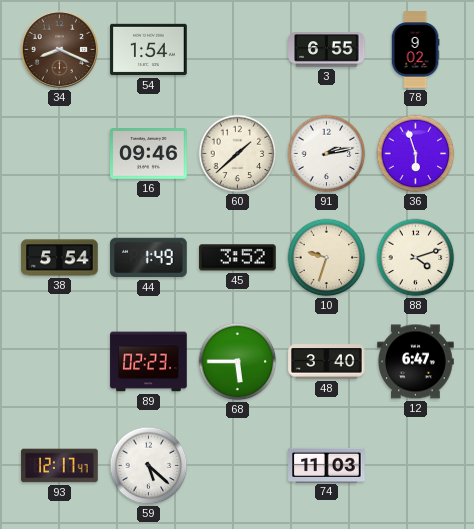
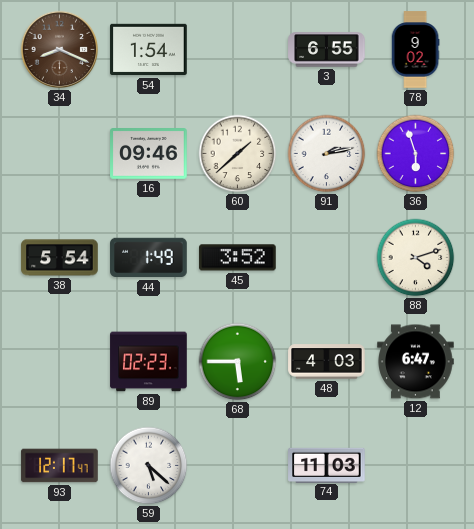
10: 9:33 -> none (327, 258)
48: 3:40 -> 4:03 (327, 362)
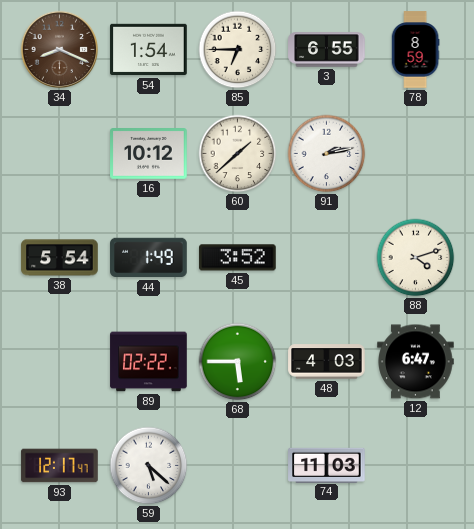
85: none -> 6:45 (238, 50)
78: 9:02 -> 8:59 (415, 50)
16: 09:46 -> 10:12 (149, 154)
36: 5:57 -> none (416, 154)
89: 02:23 -> 02:22 (149, 362)
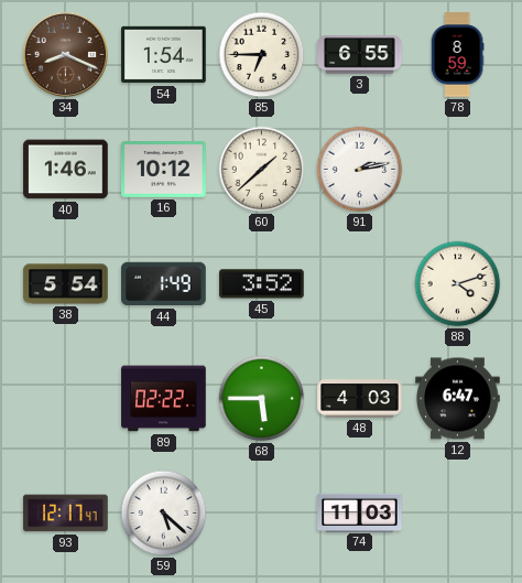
40: none -> 1:46 (66, 170)
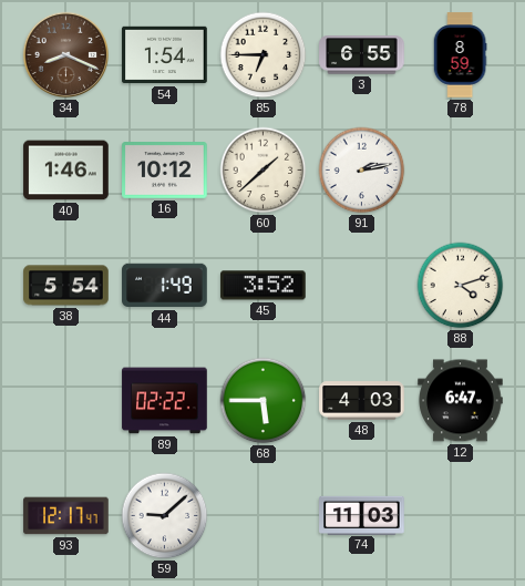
59: 5:22 -> 9:08 (165, 516)
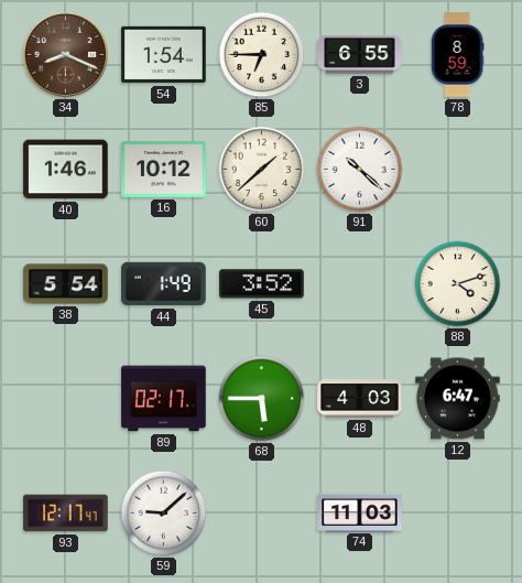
91: 2:13 -> 10:22 (360, 170)
89: 02:22 -> 02:17 (164, 399)
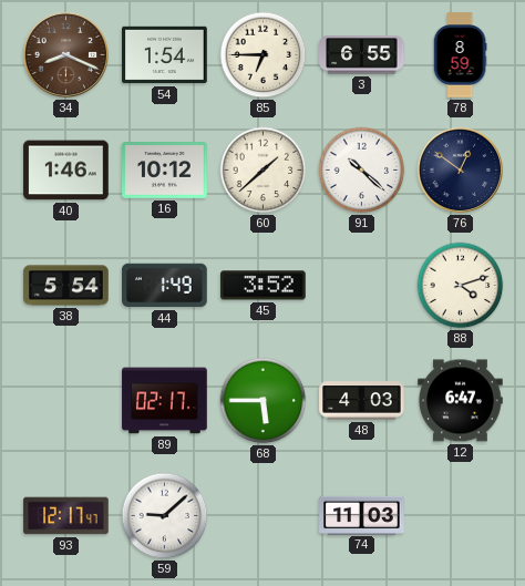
76: none -> 12:51 (461, 171)
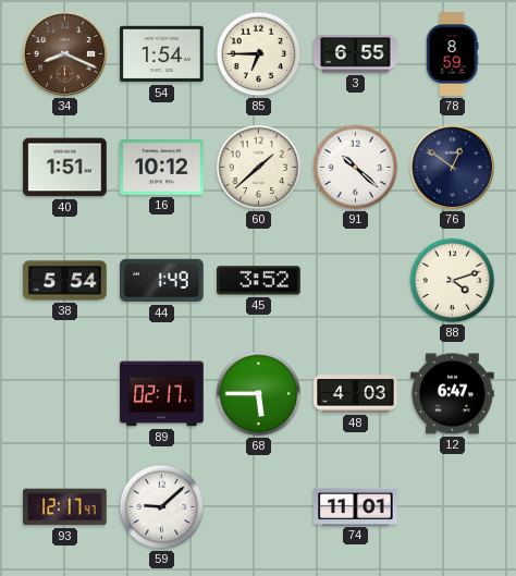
40: 1:46 -> 1:51 (65, 168)
74: 11:03 -> 11:01 (356, 506)
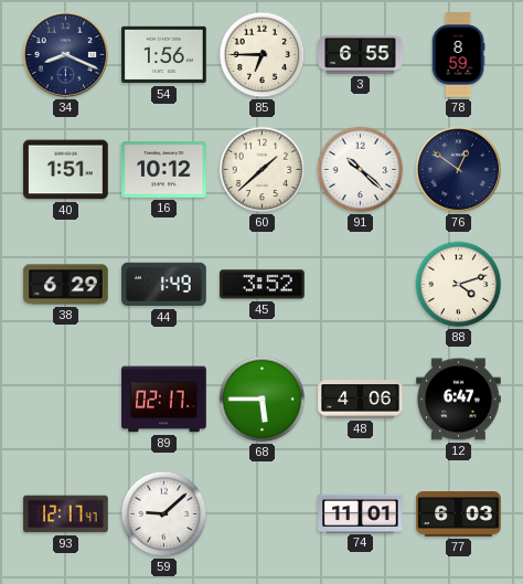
34 dial: brown -> navy (66, 55)
54: 1:54 -> 1:56 (164, 55)
38: 5:54 -> 6:29 (66, 285)
48: 4:03 -> 4:06 (361, 400)
77: none -> 6:03 (459, 514)
